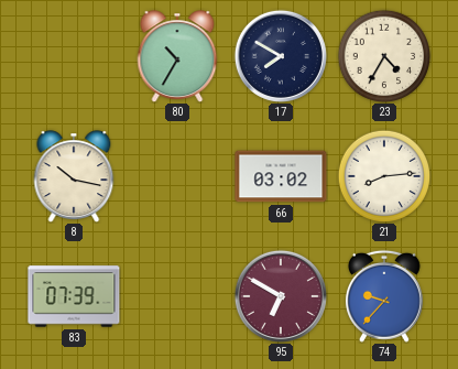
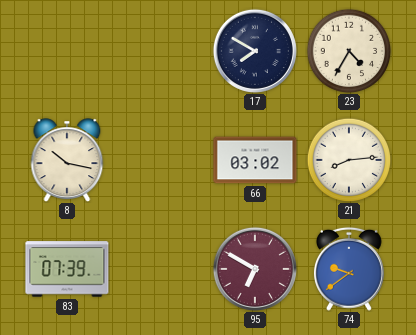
80: 10:35 -> none (177, 56)
74: 9:37 -> 9:39 (349, 269)
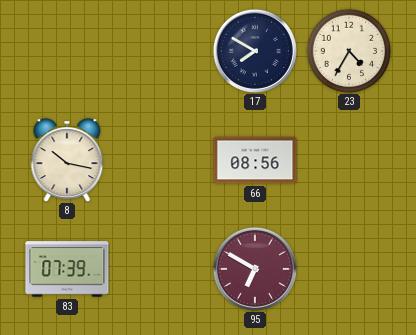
66: 03:02 -> 08:56 (255, 160)
21: 8:14 -> none (349, 160)
74: 9:39 -> none (349, 269)
